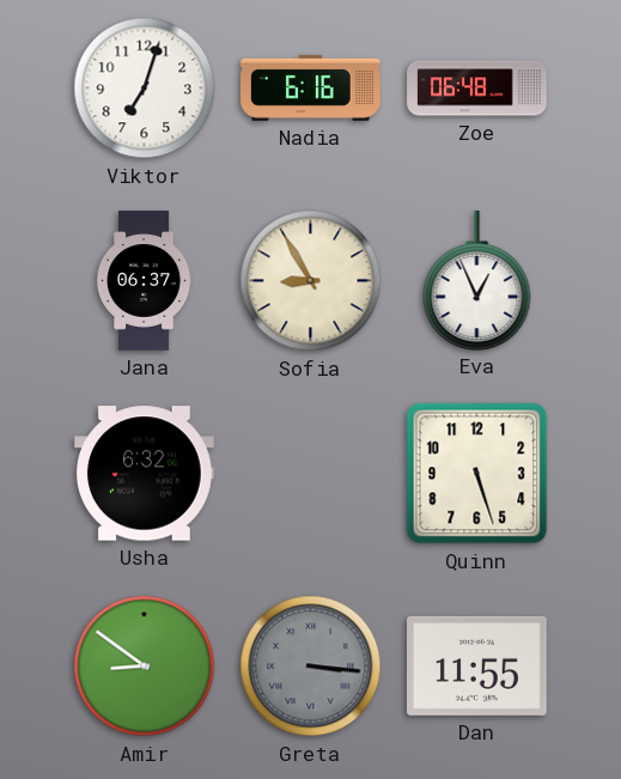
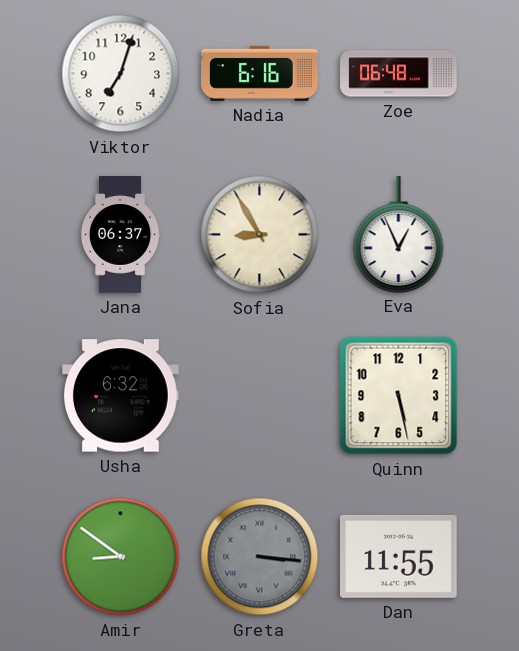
Quinn: 5:27 -> 5:28 (399, 396)
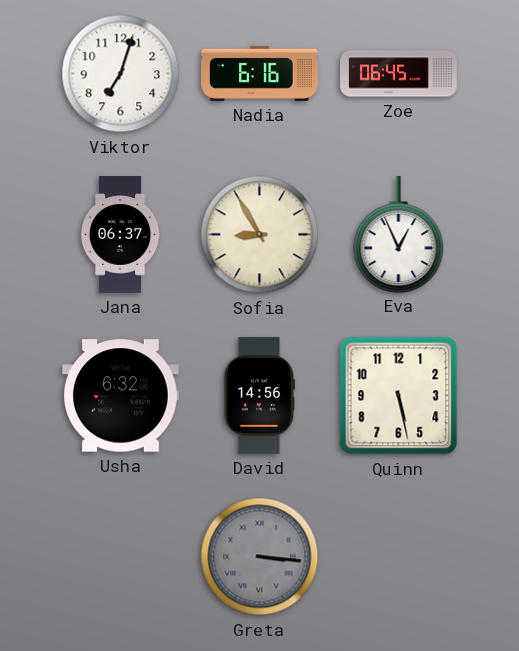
Zoe: 06:48 -> 06:45 (399, 74)
David: none -> 14:56 (259, 396)
Amir: 8:51 -> none (121, 557)
Dan: 11:55 -> none (399, 556)
